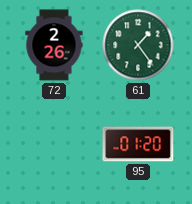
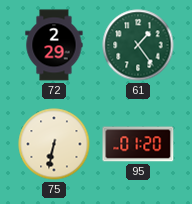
72: 2:26 -> 2:29 (54, 45)
75: none -> 6:32 (54, 144)
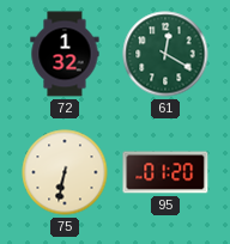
72: 2:29 -> 1:32 (65, 54)
61: 1:24 -> 12:20 (165, 54)
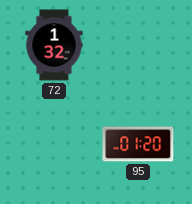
61: 12:20 -> none (165, 54)
75: 6:32 -> none (65, 172)
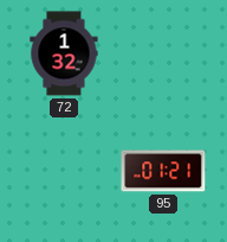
95: 01:20 -> 01:21 (163, 171)
